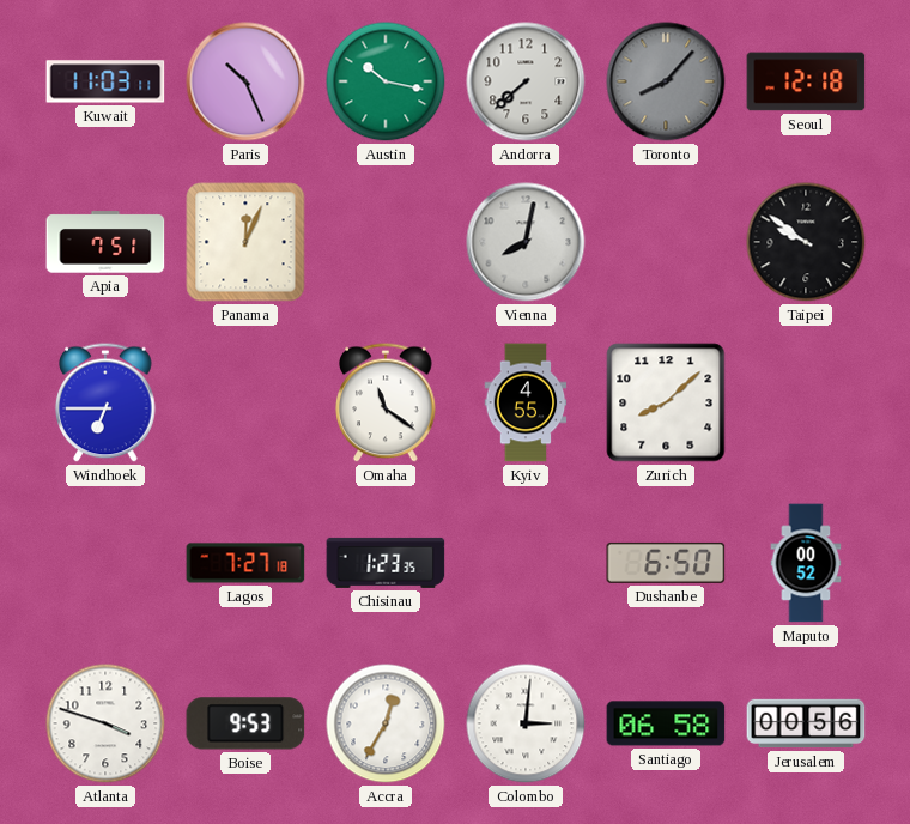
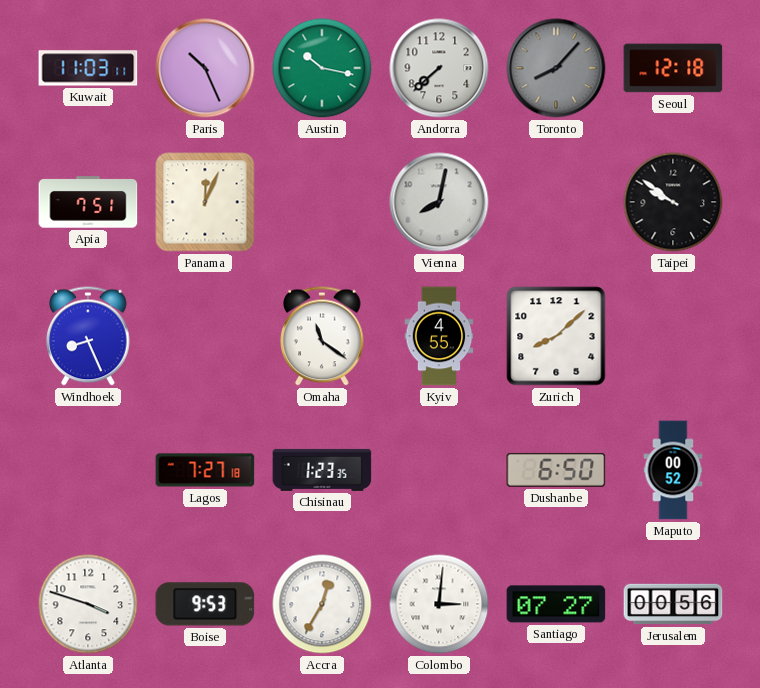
Windhoek: 6:45 -> 8:26 (88, 336)
Santiago: 06:58 -> 07:27 (556, 604)
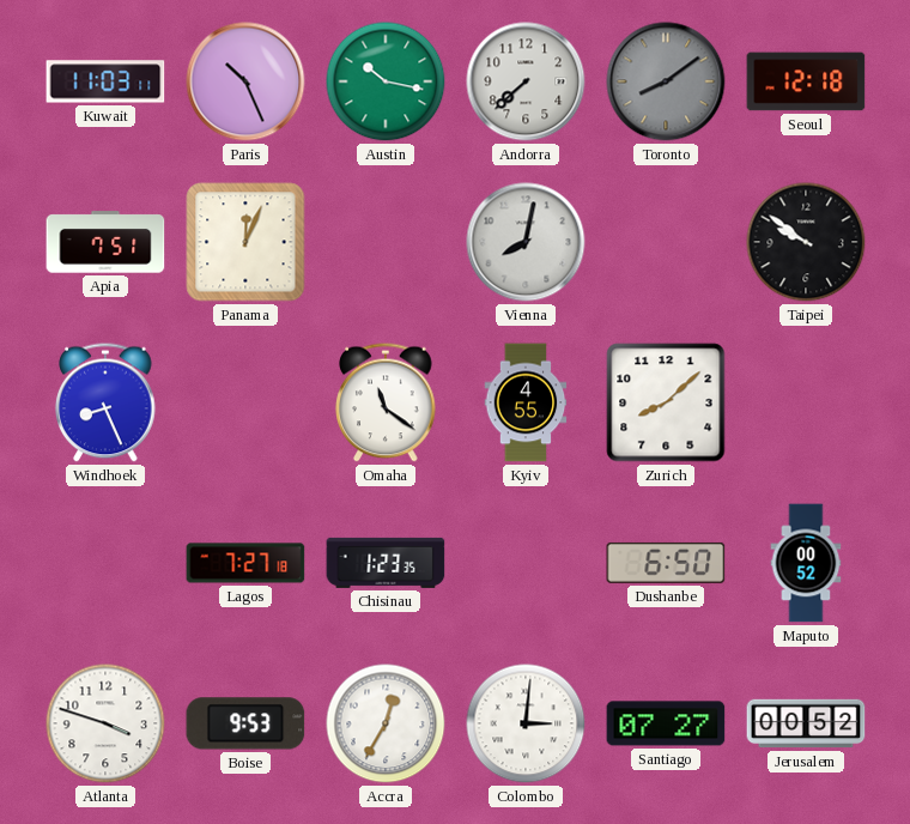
Toronto: 8:07 -> 8:09 (666, 81)
Jerusalem: 00:56 -> 00:52 (806, 723)
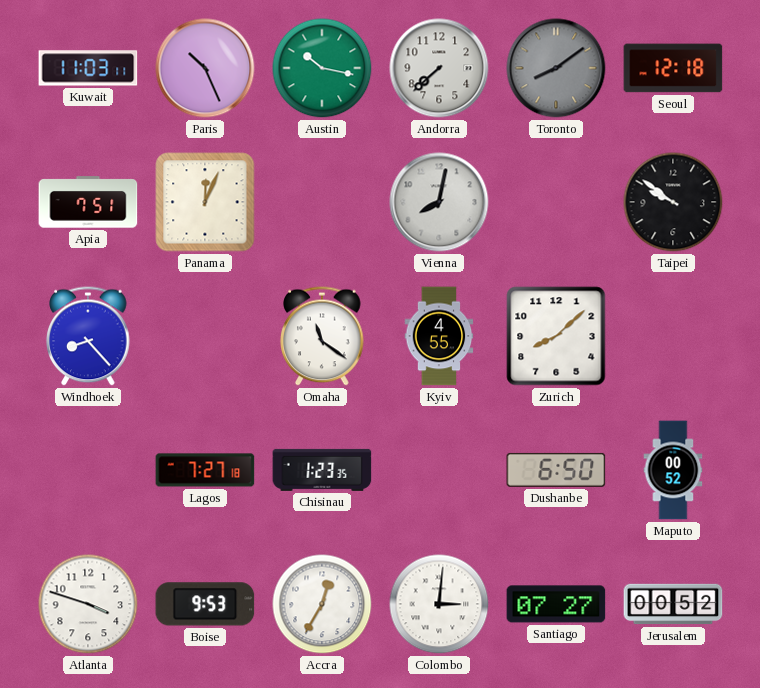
Windhoek: 8:26 -> 8:23 (88, 336)
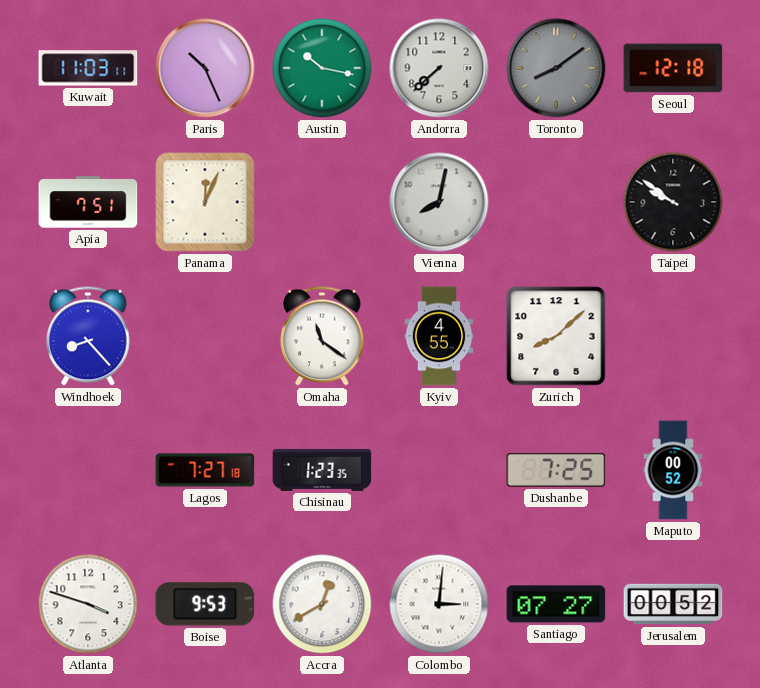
Dushanbe: 6:50 -> 7:25 (556, 470)
Accra: 12:35 -> 12:40 (322, 604)
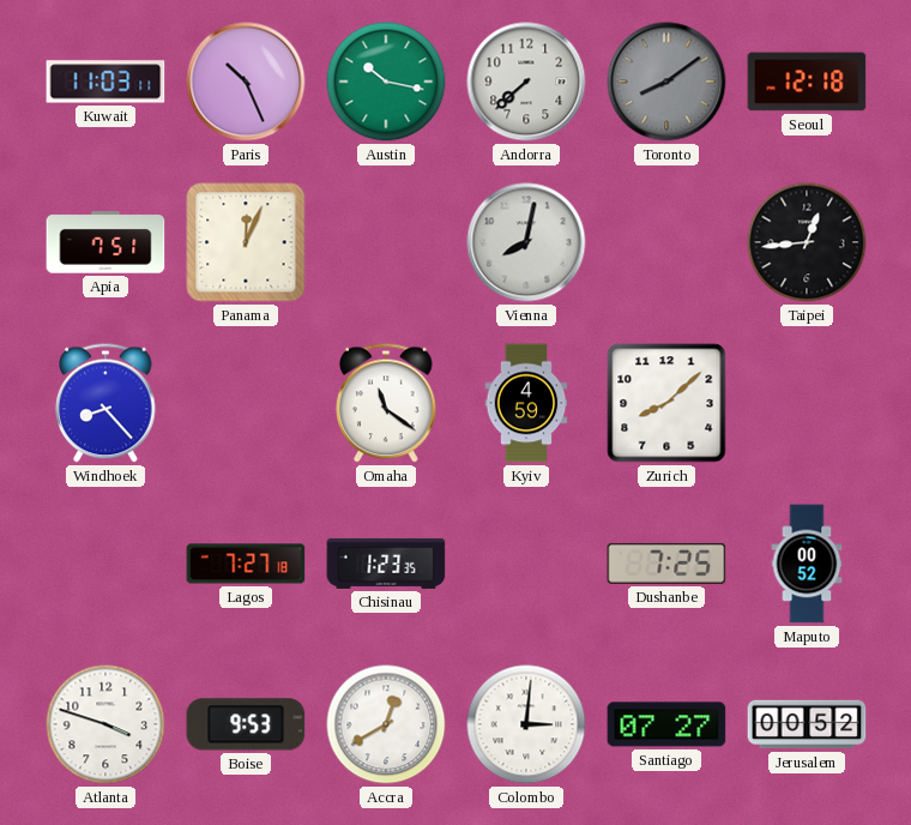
Taipei: 9:51 -> 12:44 (807, 242)
Kyiv: 4:55 -> 4:59 (526, 403)
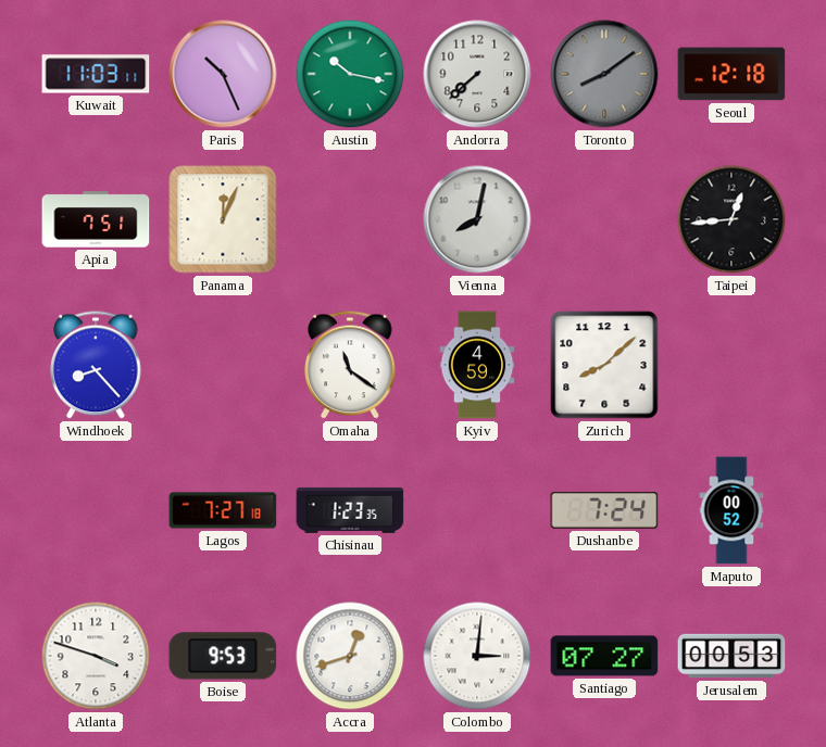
Dushanbe: 7:25 -> 7:24 (604, 510)
Accra: 12:40 -> 12:42 (350, 656)
Jerusalem: 00:52 -> 00:53 (731, 656)
